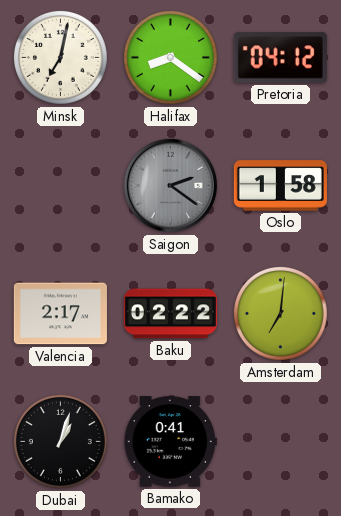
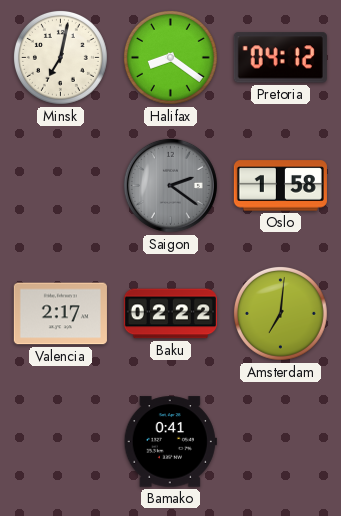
Dubai: 1:03 -> none (60, 441)
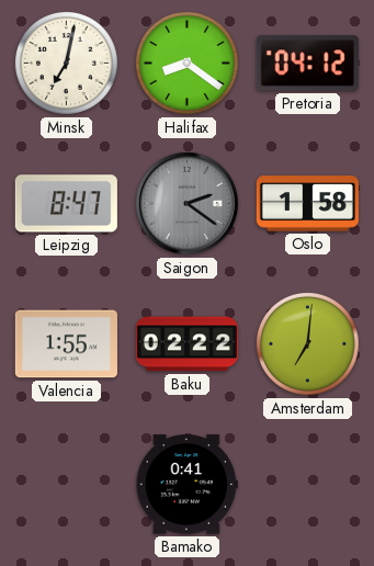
Leipzig: none -> 8:47 (66, 204)
Valencia: 2:17 -> 1:55 (66, 344)
